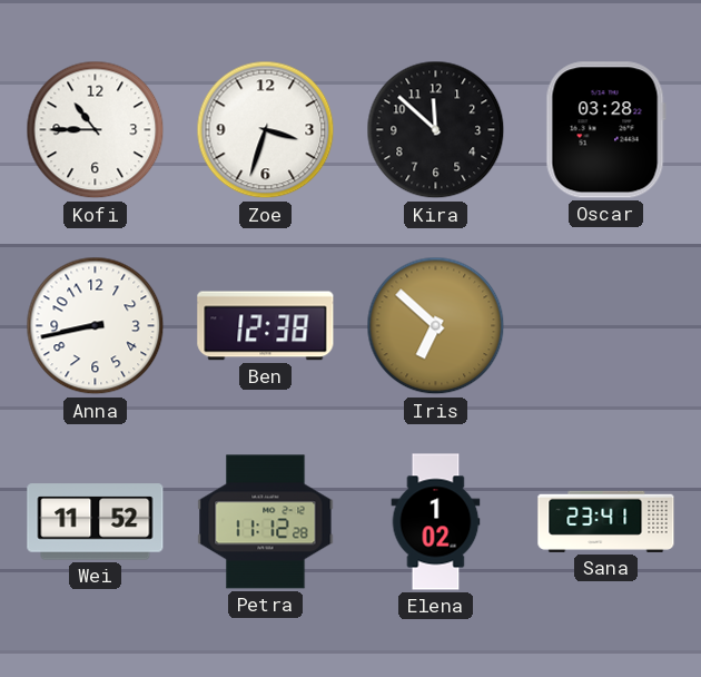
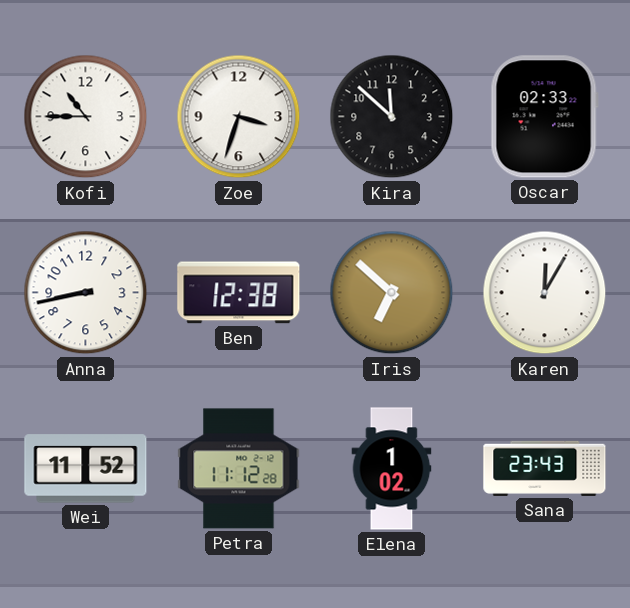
Oscar: 03:28 -> 02:33 (544, 117)
Karen: none -> 12:05 (545, 293)
Sana: 23:41 -> 23:43 (545, 468)
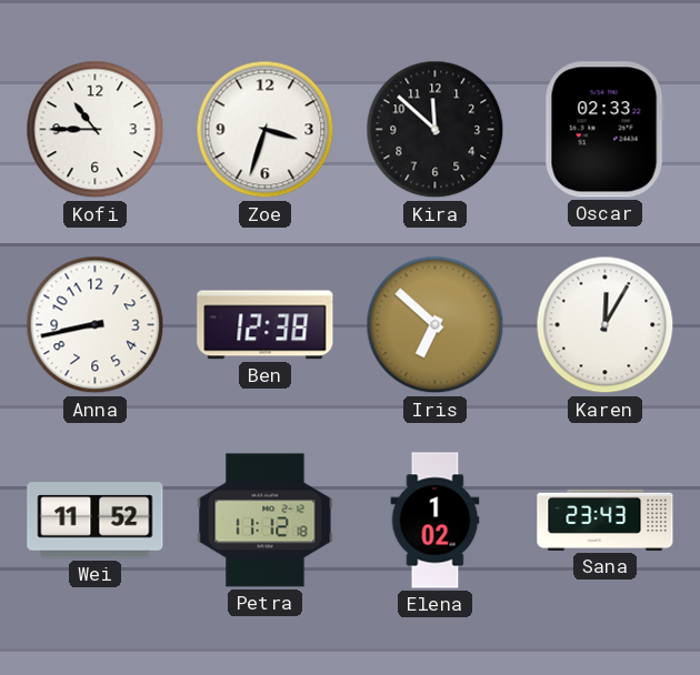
Petra: 11:12:28 -> 11:12:18 (266, 521)
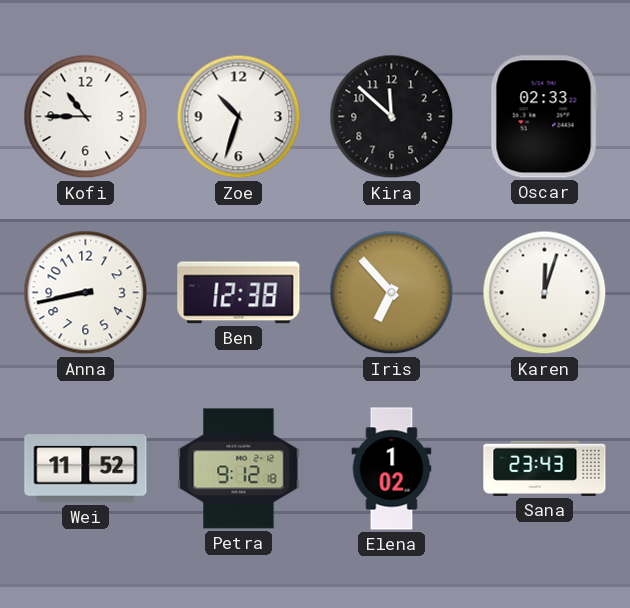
Zoe: 3:33 -> 10:33 (239, 117)
Iris: 6:52 -> 6:53 (392, 293)
Karen: 12:05 -> 12:03 (545, 293)
Petra: 11:12 -> 9:12 (239, 469)
